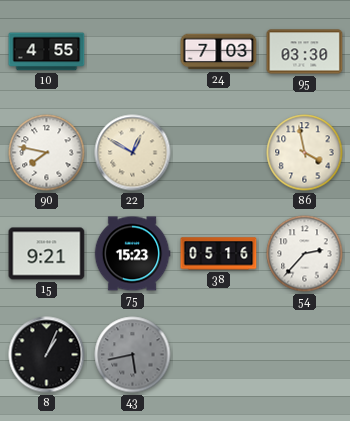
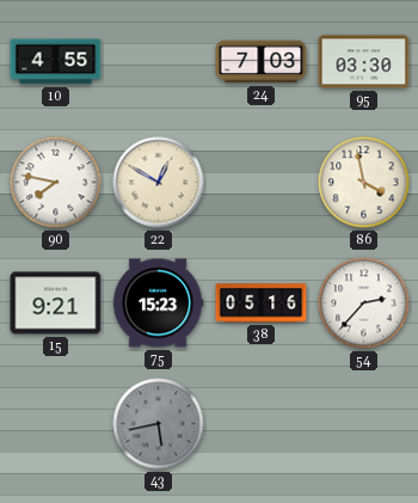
8: 1:04 -> none (47, 355)
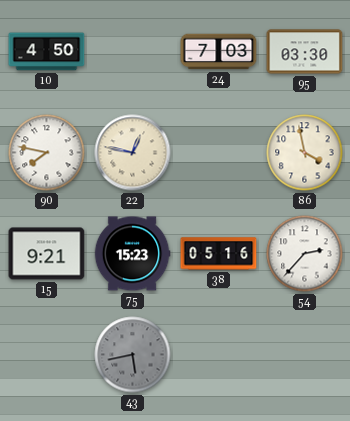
10: 4:55 -> 4:50 (47, 52)
22: 12:50 -> 12:47 (133, 153)
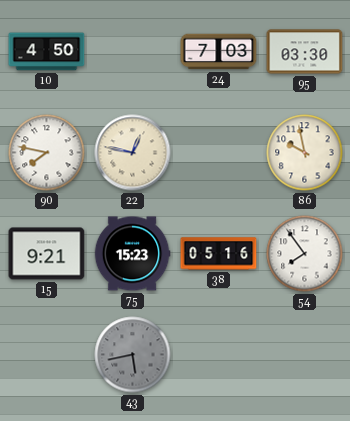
86: 3:58 -> 9:58 (305, 153)
54: 2:37 -> 7:54 (305, 254)
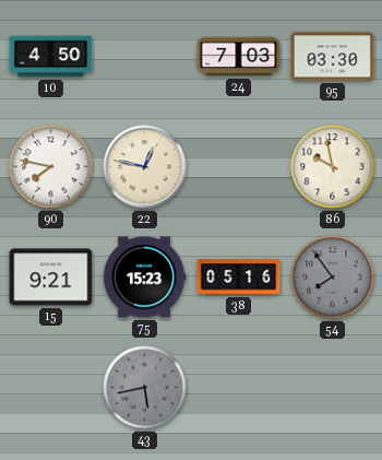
54 dial: white -> grey (333, 278)
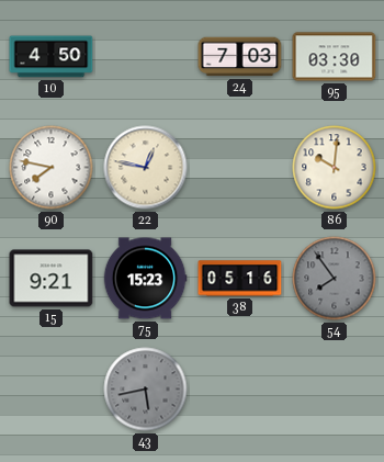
86: 9:58 -> 10:01 (335, 168)
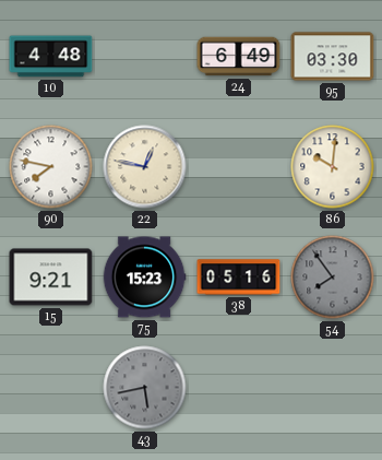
10: 4:50 -> 4:48 (51, 57)
24: 7:03 -> 6:49 (239, 57)
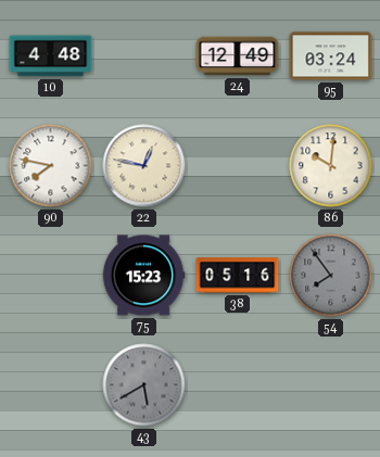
24: 6:49 -> 12:49 (238, 56)
95: 03:30 -> 03:24 (331, 56)
15: 9:21 -> none (51, 278)
43: 5:43 -> 5:40 (144, 385)
